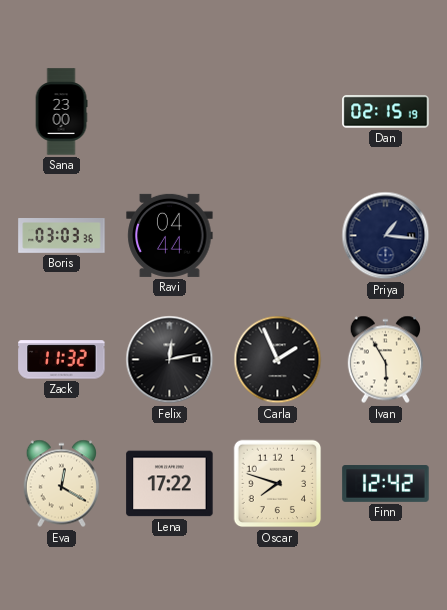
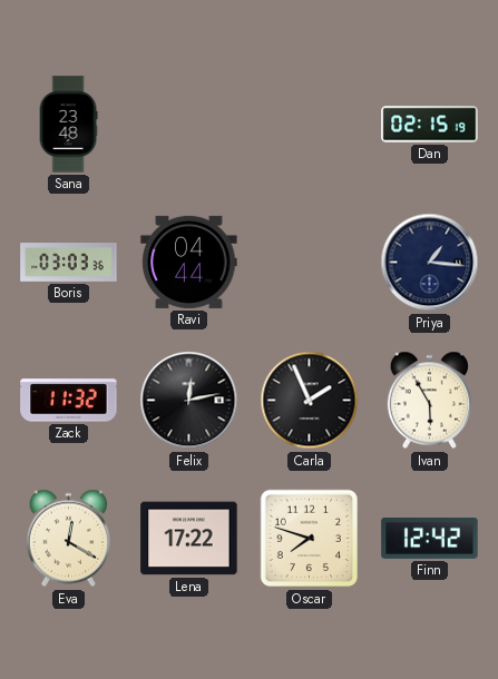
Sana: 23:00 -> 23:48 (68, 125)
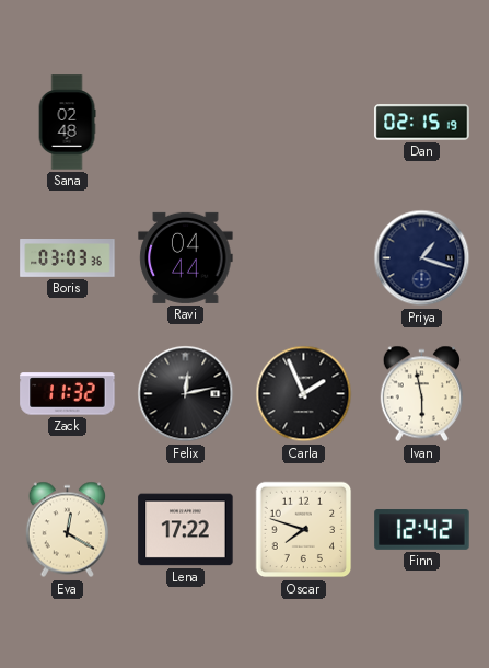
Sana: 23:48 -> 02:48 (67, 123)
Priya: 1:16 -> 1:18 (422, 258)
Ivan: 5:55 -> 5:58 (421, 394)
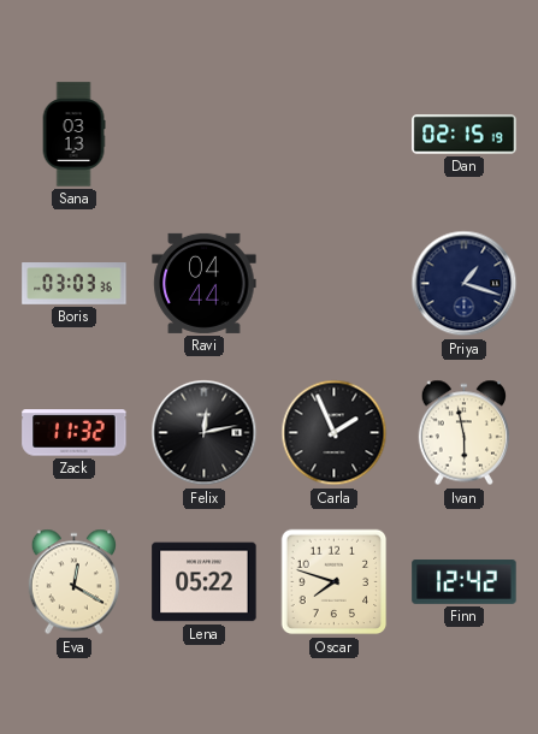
Sana: 02:48 -> 03:13 (73, 135)
Lena: 17:22 -> 05:22 (205, 582)
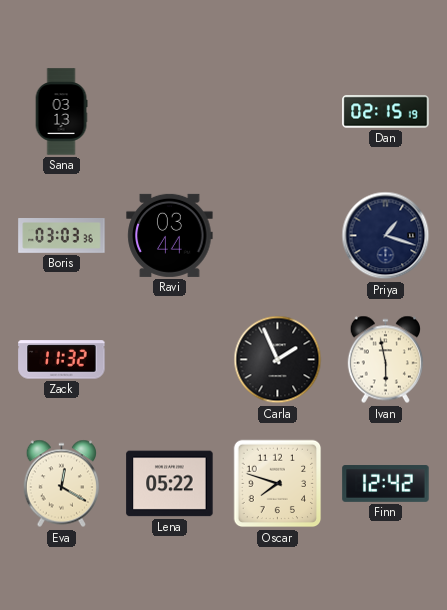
Ravi: 04:44 -> 03:44 (170, 235)
Felix: 12:13 -> none (205, 433)
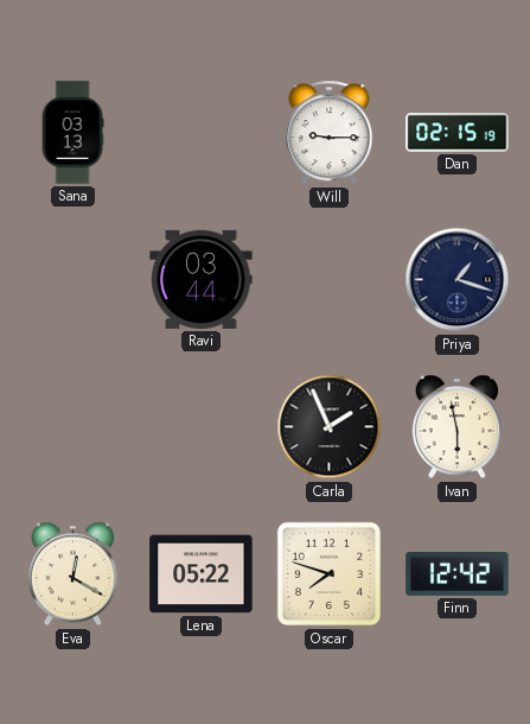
Will: none -> 9:15 (330, 133)
Boris: 03:03 -> none (62, 236)
Zack: 11:32 -> none (62, 360)
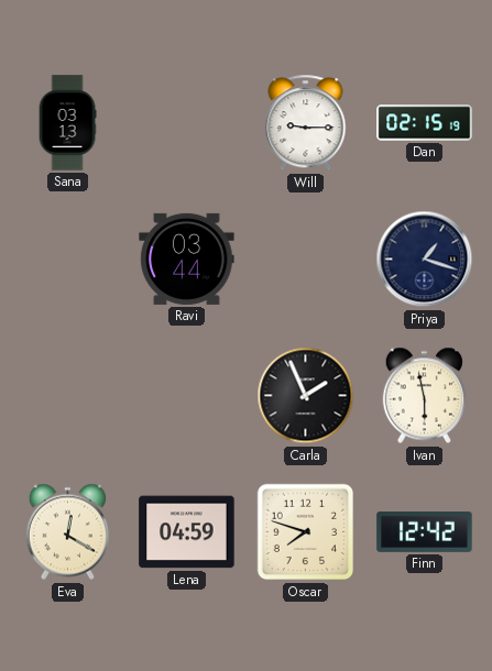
Lena: 05:22 -> 04:59 (187, 532)
